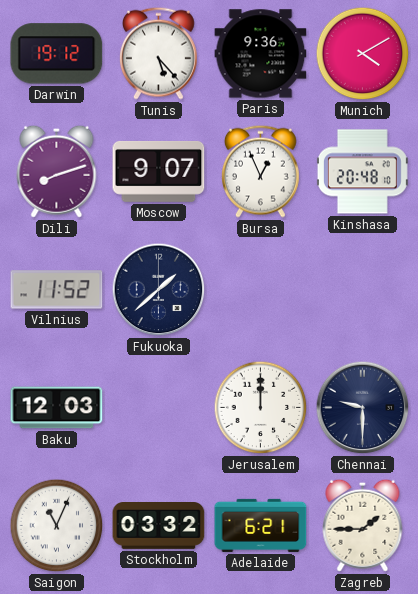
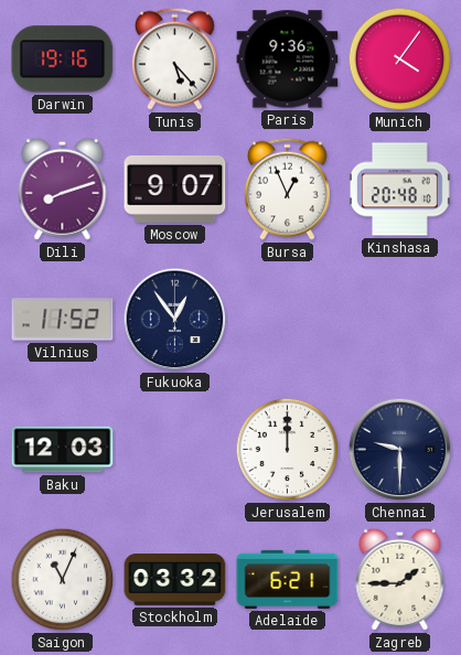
Darwin: 19:12 -> 19:16 (63, 60)
Munich: 4:10 -> 4:06 (400, 60)
Fukuoka: 1:38 -> 12:54 (175, 320)
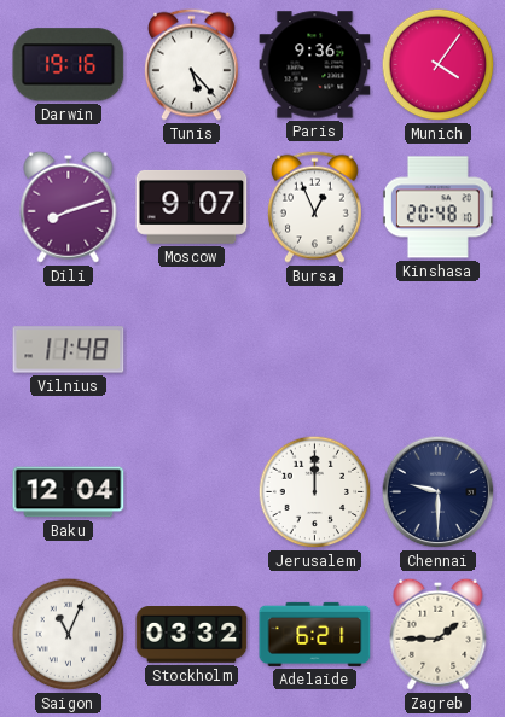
Vilnius: 11:52 -> 11:48 (69, 350)
Fukuoka: 12:54 -> none (175, 320)
Baku: 12:03 -> 12:04 (69, 492)
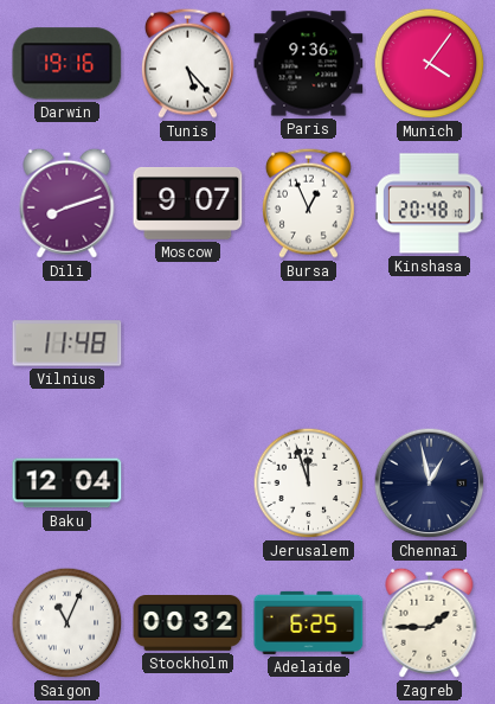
Jerusalem: 12:00 -> 11:57 (309, 484)
Chennai: 9:30 -> 12:58 (430, 484)
Stockholm: 03:32 -> 00:32 (188, 623)
Adelaide: 6:21 -> 6:25 (309, 622)
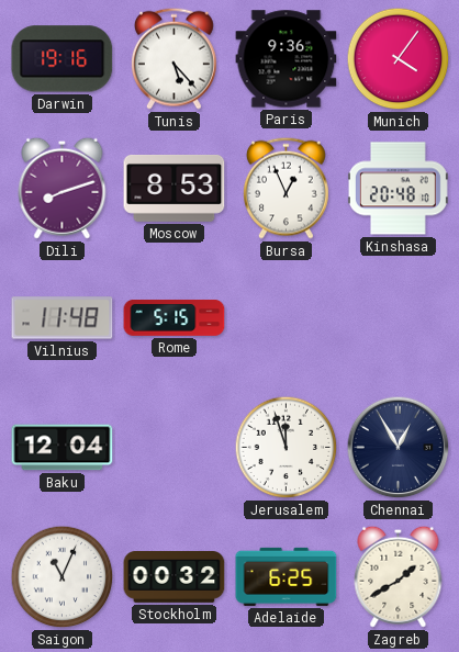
Moscow: 9:07 -> 8:53 (175, 188)
Rome: none -> 5:15 (175, 318)
Chennai: 12:58 -> 12:55 (399, 448)
Zagreb: 1:45 -> 1:40 (399, 576)
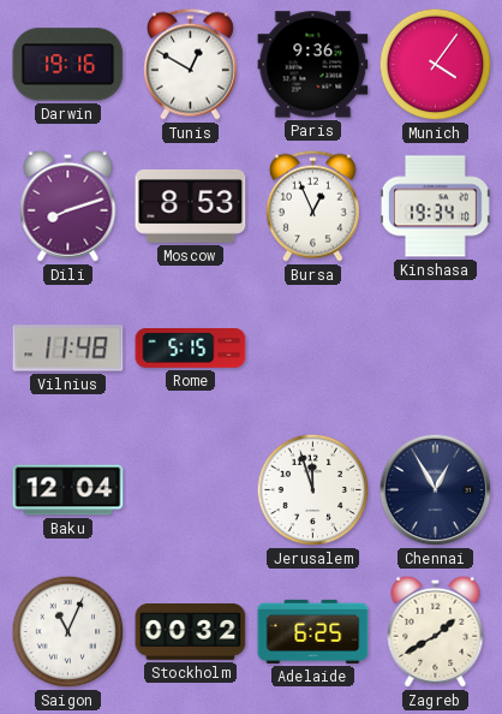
Tunis: 5:23 -> 12:50 (190, 64)
Kinshasa: 20:48 -> 19:34 (435, 207)
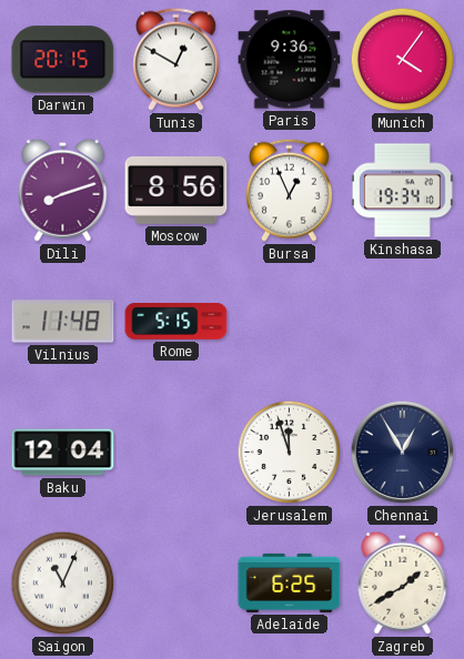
Darwin: 19:16 -> 20:15 (63, 60)
Moscow: 8:53 -> 8:56 (176, 190)
Stockholm: 00:32 -> none (191, 632)
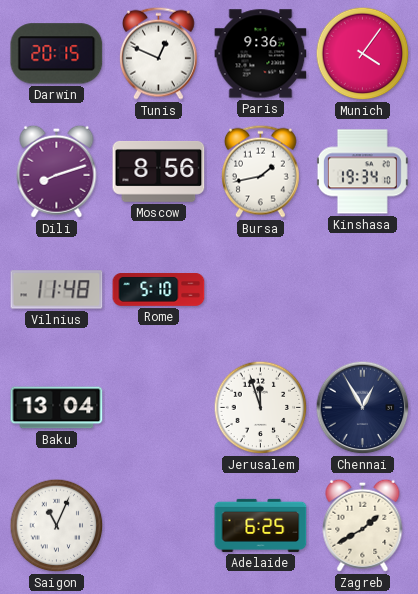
Tunis: 12:50 -> 12:49 (158, 53)
Bursa: 12:56 -> 1:43 (260, 171)
Rome: 5:15 -> 5:10 (159, 290)
Baku: 12:04 -> 13:04 (57, 408)
